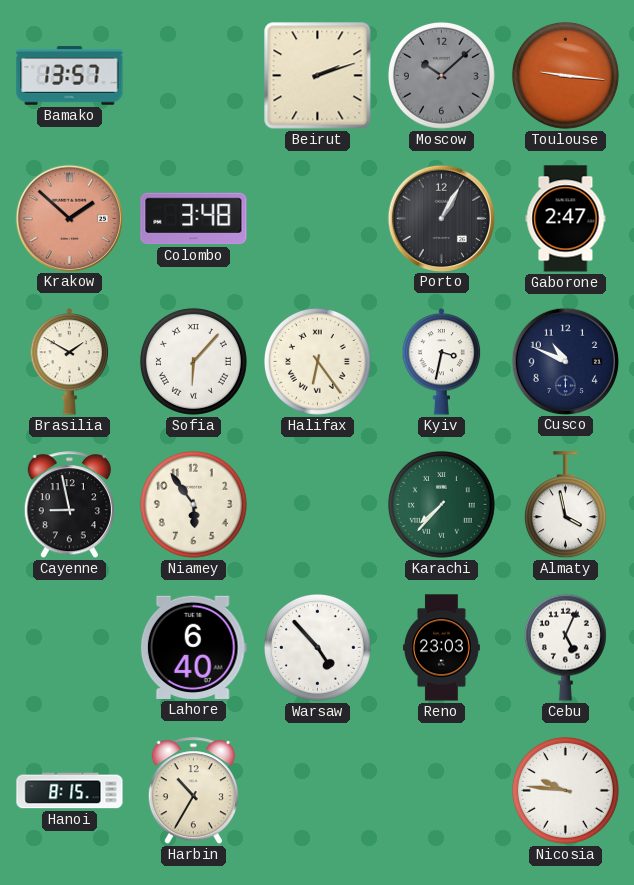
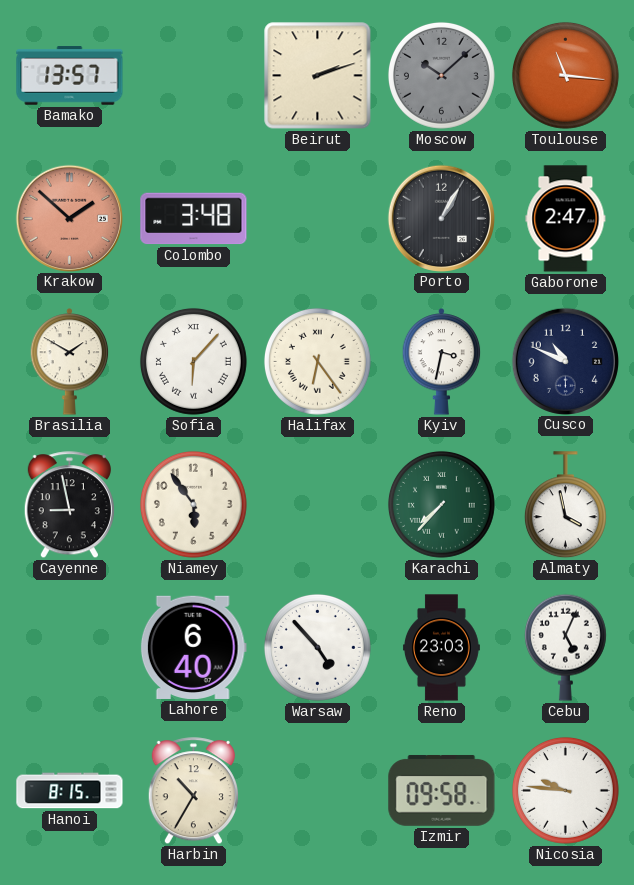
Toulouse: 9:16 -> 11:16 (565, 75)
Izmir: none -> 09:58 (442, 790)
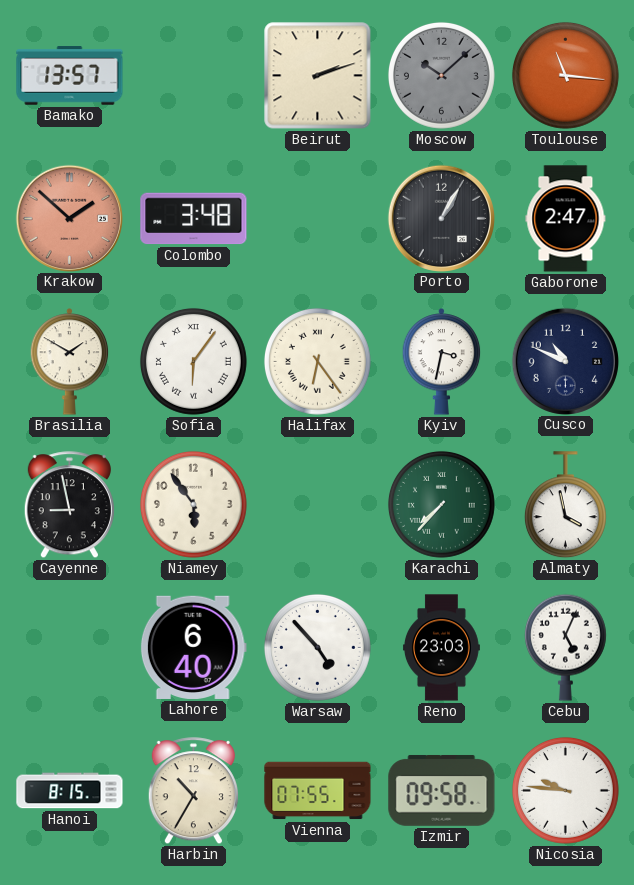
Sofia: 6:07 -> 6:06 (193, 361)
Vienna: none -> 07:55 (318, 791)
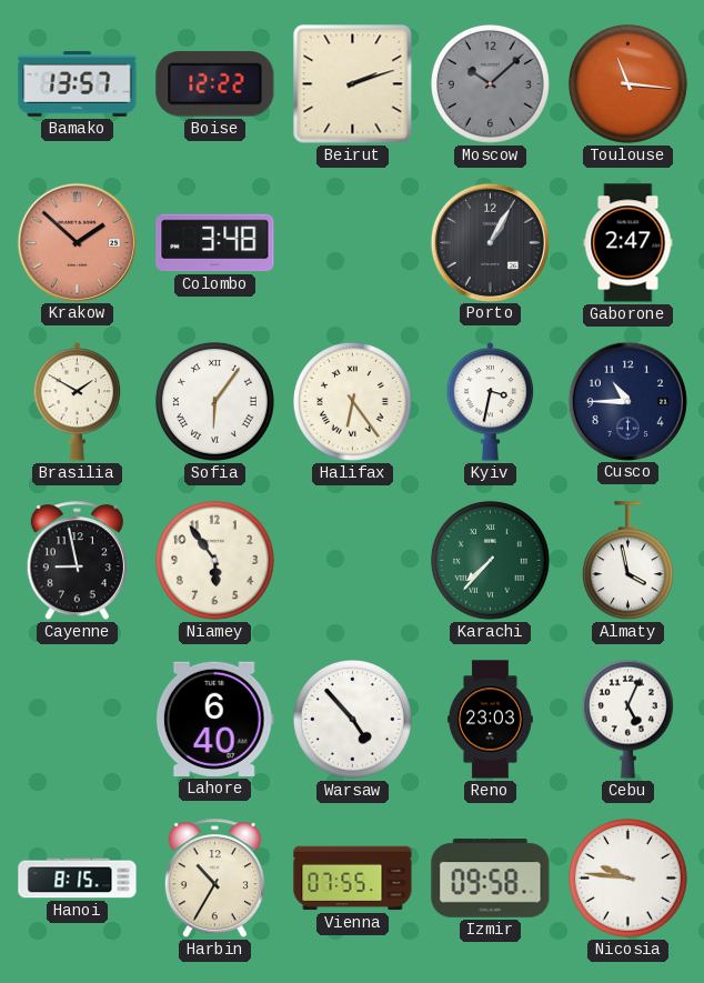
Boise: none -> 12:22 (215, 84)
Cusco: 10:49 -> 10:45 (627, 401)
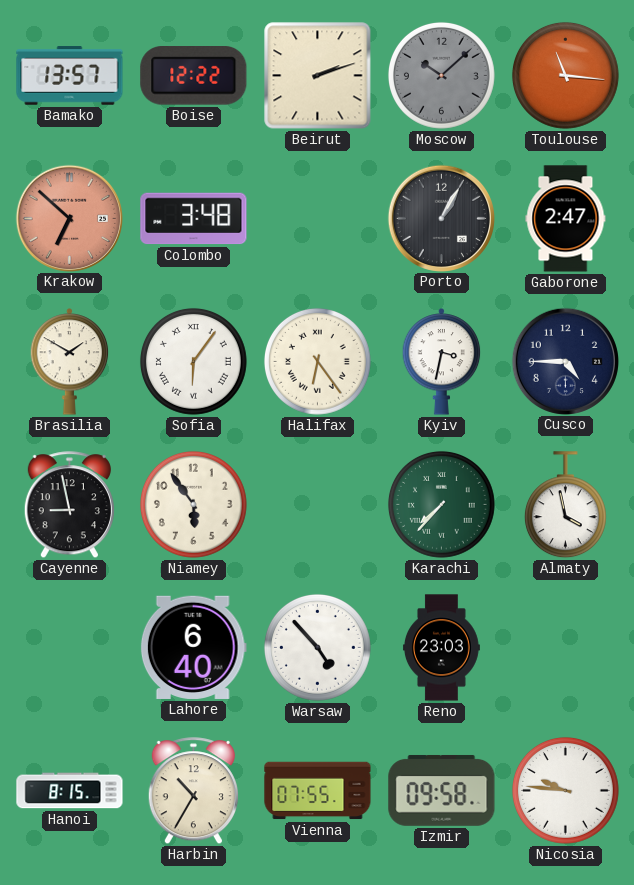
Krakow: 1:52 -> 6:52 (69, 218)
Cusco: 10:45 -> 4:45 (565, 361)
Cebu: 5:04 -> none (627, 719)
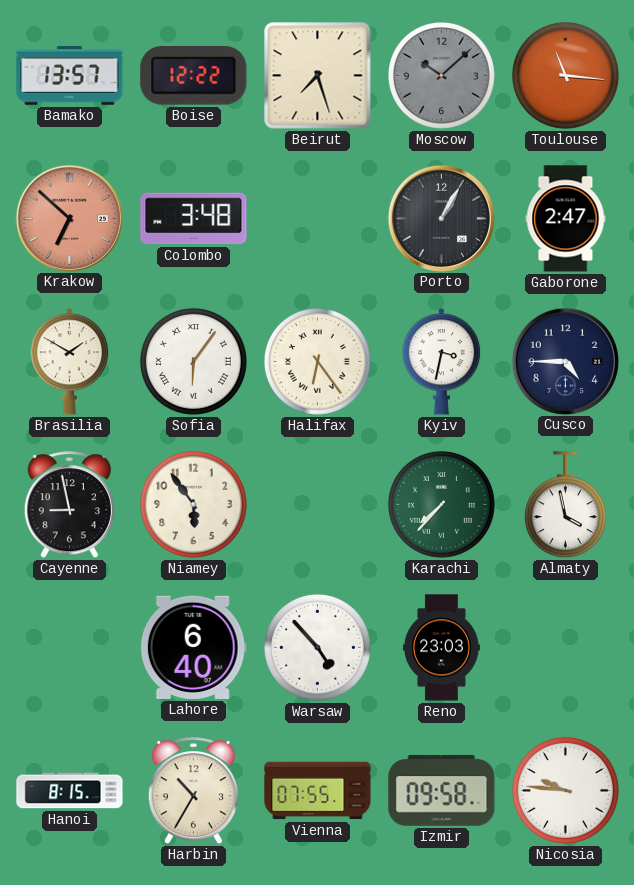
Beirut: 2:12 -> 7:27 (318, 76)
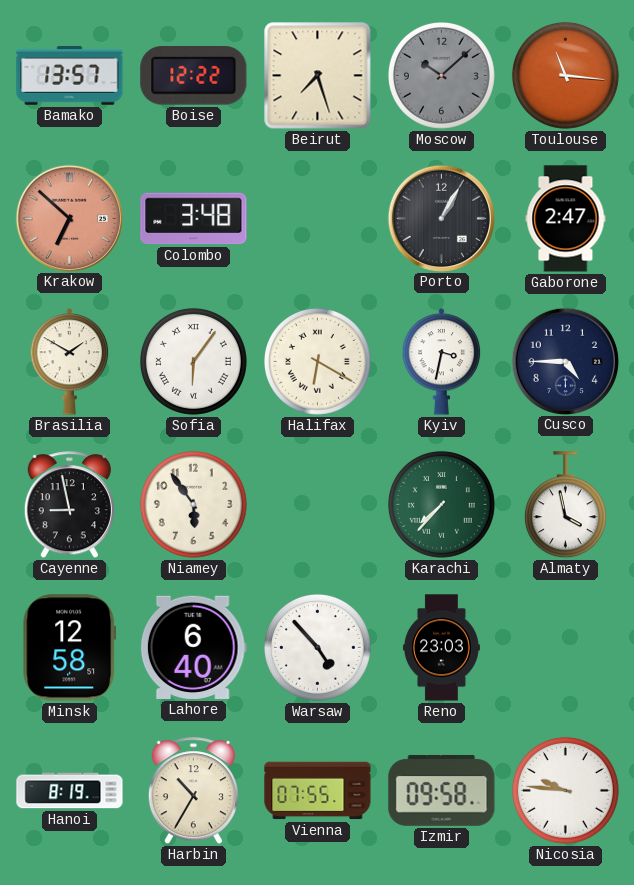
Halifax: 6:24 -> 6:20 (317, 361)
Minsk: none -> 12:58 (70, 648)
Hanoi: 8:15 -> 8:19 (70, 791)
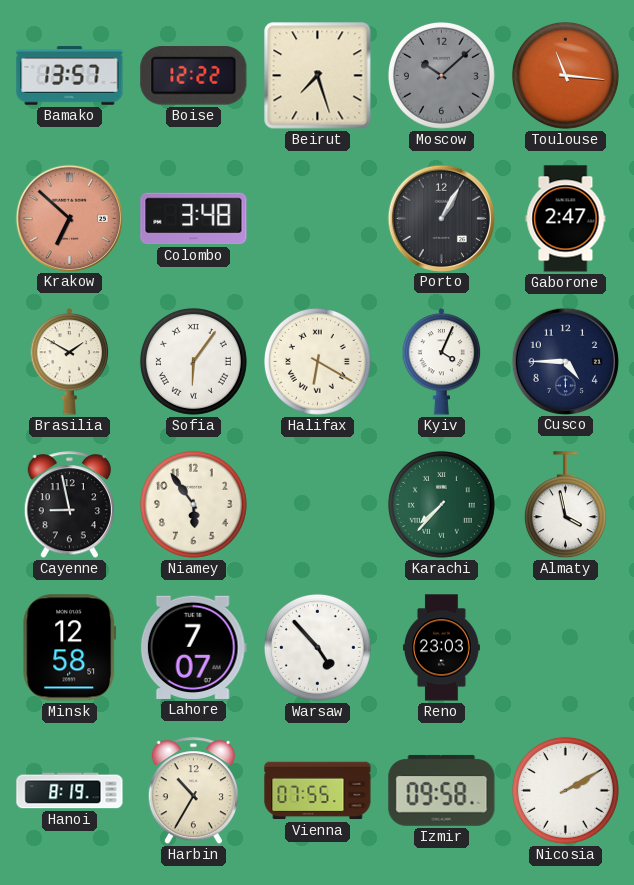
Kyiv: 3:32 -> 4:04 (442, 362)
Lahore: 6:40 -> 7:07 (193, 647)
Nicosia: 9:46 -> 2:10 (565, 790)
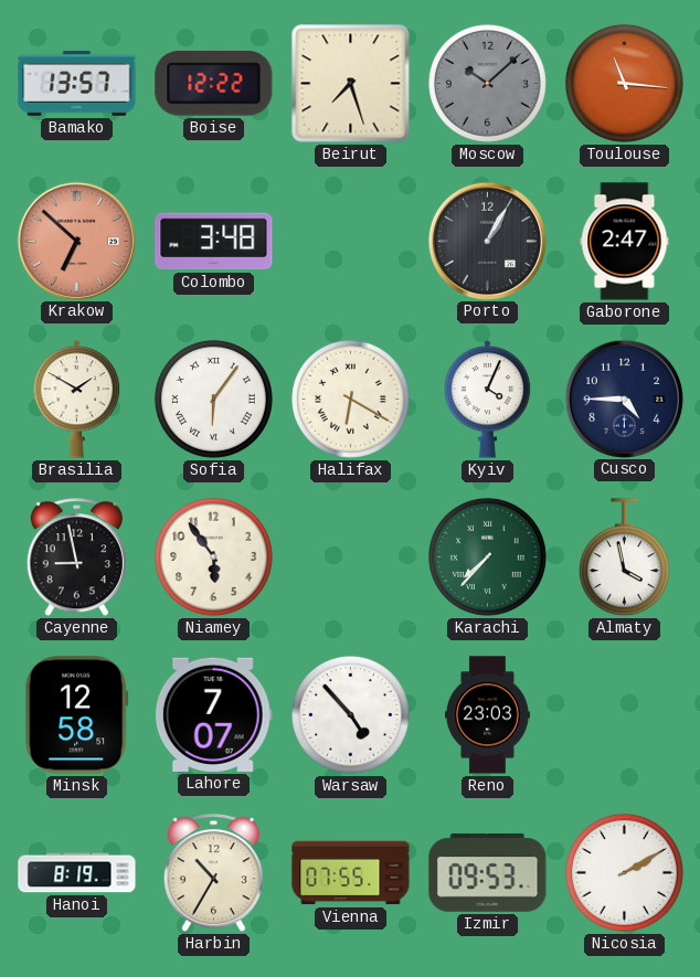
Izmir: 09:58 -> 09:53 (488, 872)
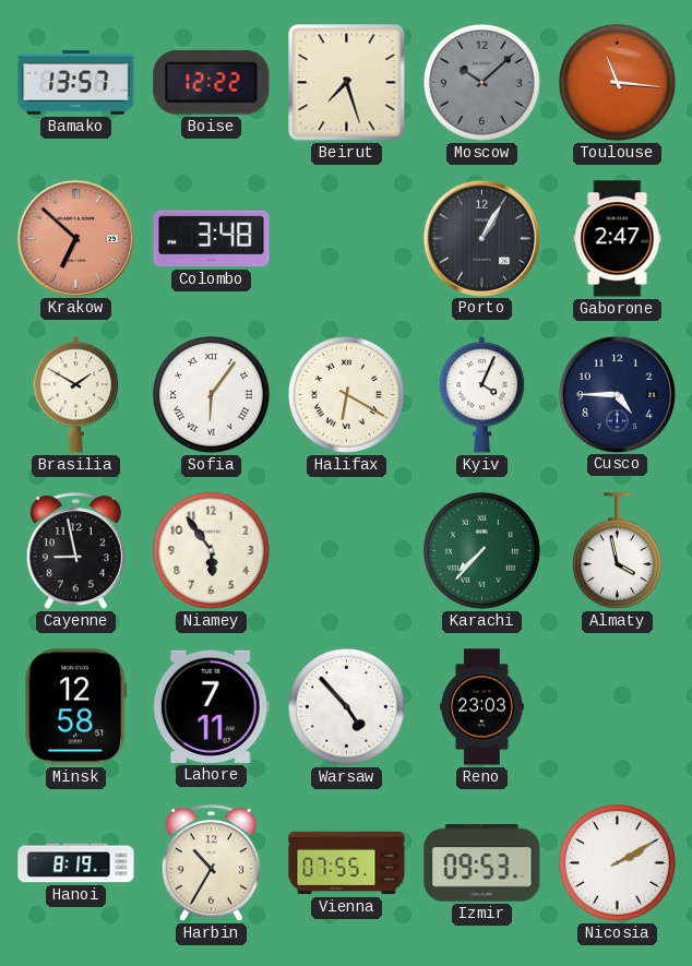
Lahore: 7:07 -> 7:11 (211, 706)
